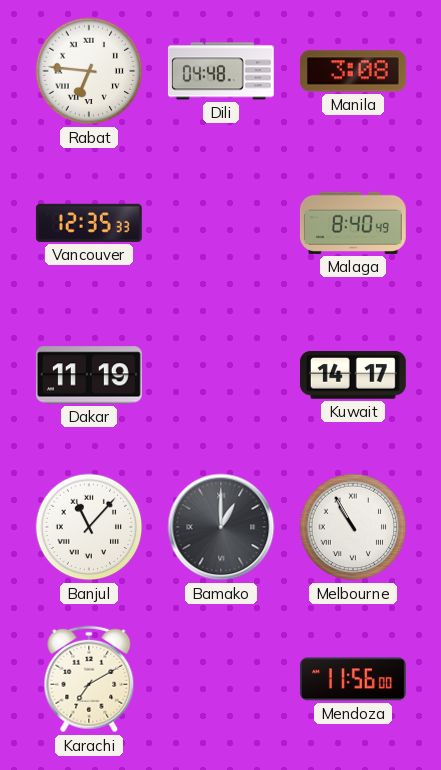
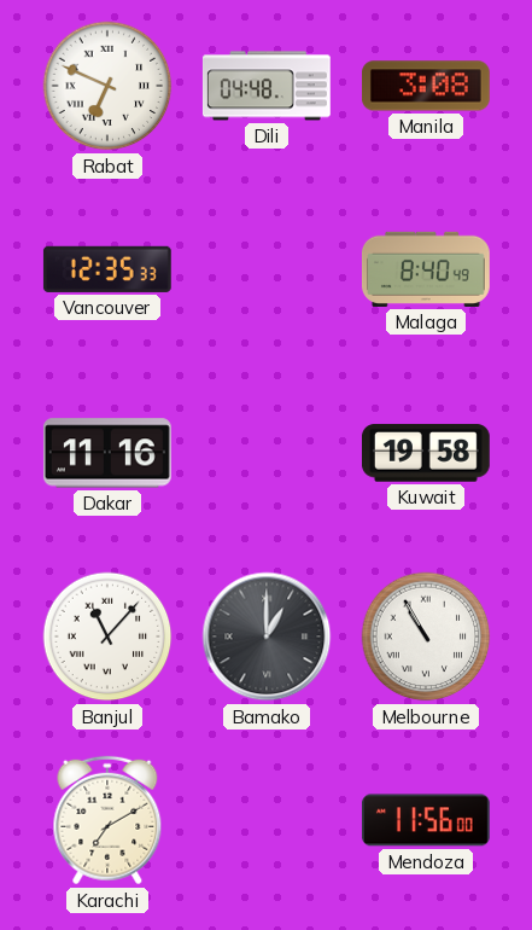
Rabat: 6:46 -> 6:49 (107, 86)
Dakar: 11:19 -> 11:16 (107, 453)
Kuwait: 14:17 -> 19:58 (426, 453)
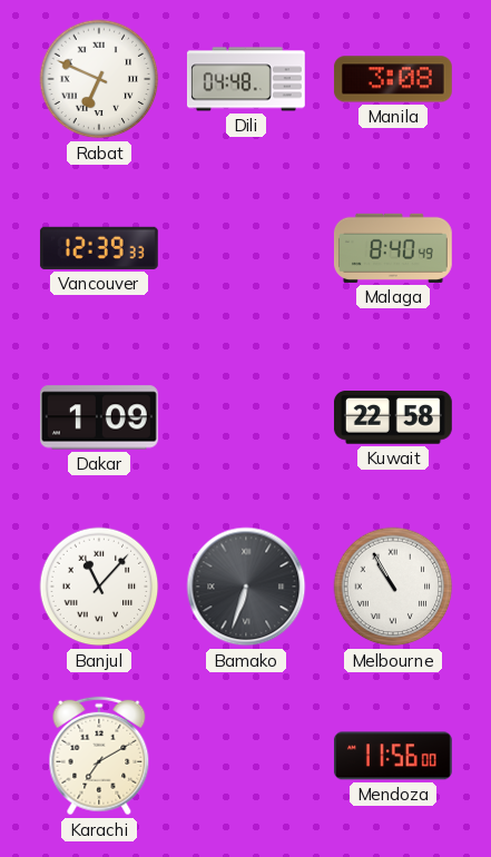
Vancouver: 12:35 -> 12:39 (99, 248)
Dakar: 11:16 -> 1:09 (99, 417)
Kuwait: 19:58 -> 22:58 (393, 417)
Bamako: 1:00 -> 6:33 (246, 587)
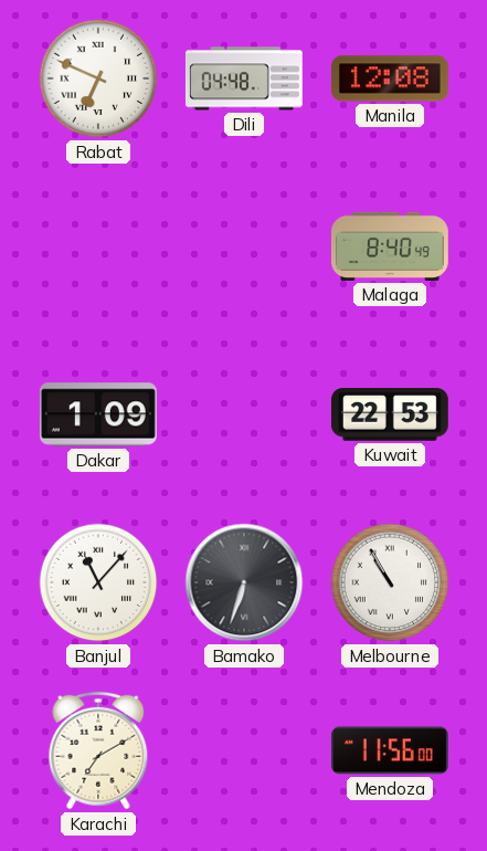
Manila: 3:08 -> 12:08 (390, 78)
Vancouver: 12:39 -> none (99, 248)
Kuwait: 22:58 -> 22:53 (390, 414)
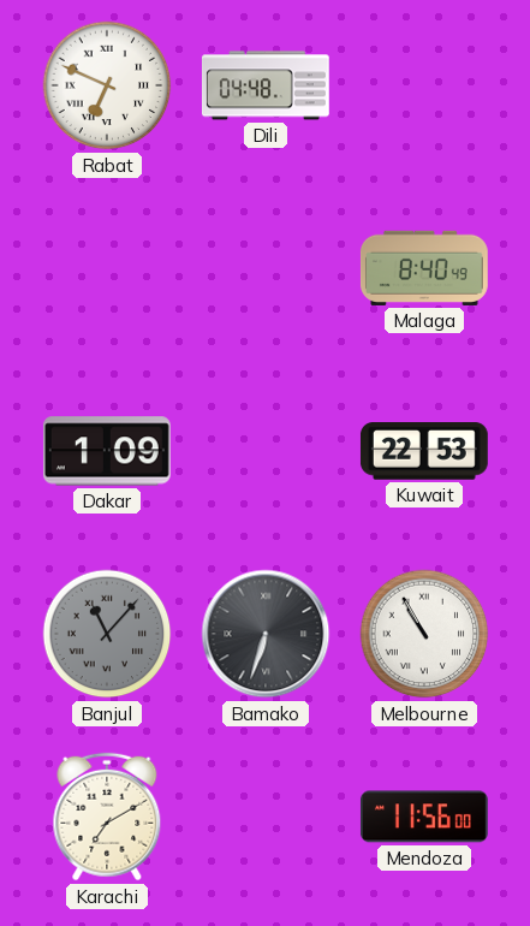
Manila: 12:08 -> none (390, 78)
Banjul dial: white -> grey (107, 634)
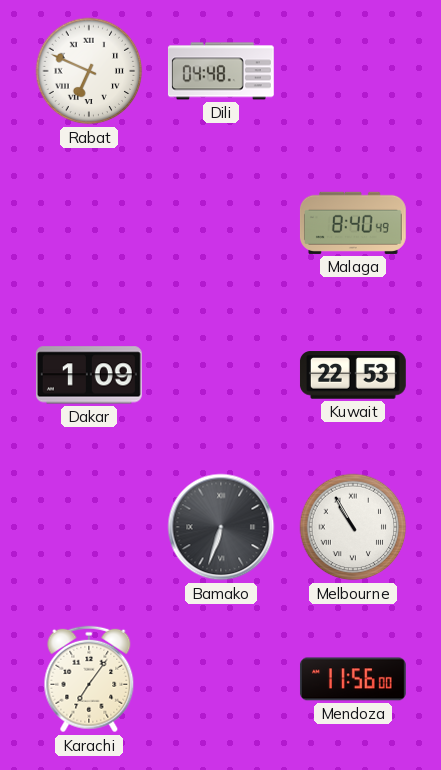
Banjul: 11:07 -> none (107, 634)
Karachi: 7:10 -> 7:06 (89, 679)
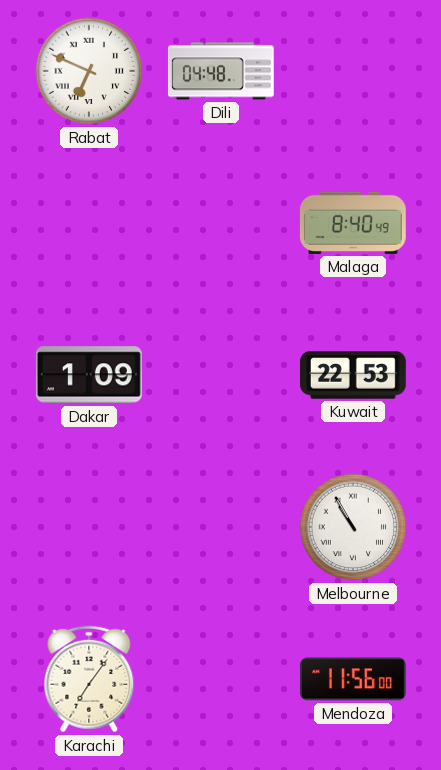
Bamako: 6:33 -> none (221, 527)
